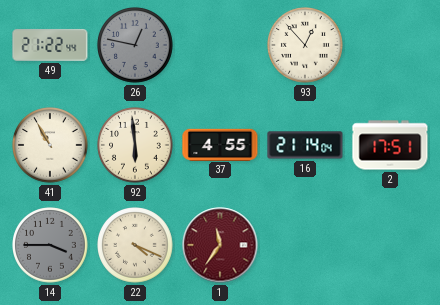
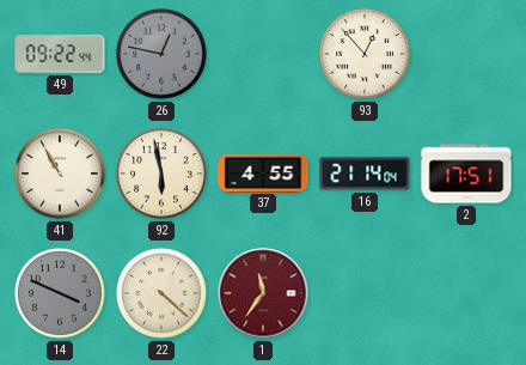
49: 21:22 -> 09:22 (60, 54)
92: 5:59 -> 5:58 (161, 174)
14: 3:45 -> 3:49 (60, 293)
22: 4:19 -> 4:22 (161, 293)
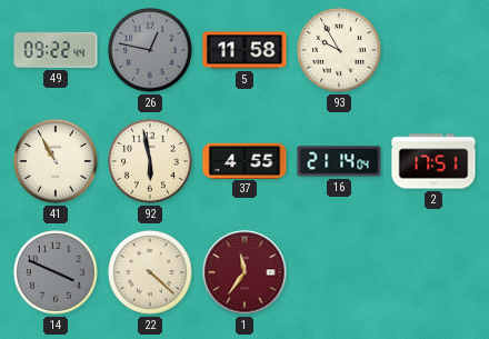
5: none -> 11:58 (244, 50)
93: 12:53 -> 9:55 (339, 50)
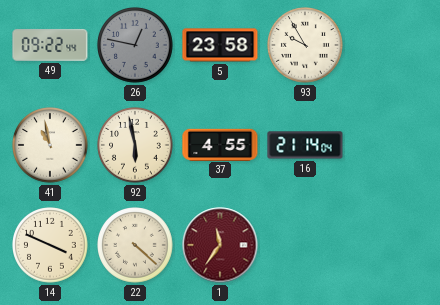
5: 11:58 -> 23:58 (220, 45)
41: 10:55 -> 10:58 (50, 145)
2: 17:51 -> none (433, 161)
14 dial: grey -> cream (50, 245)
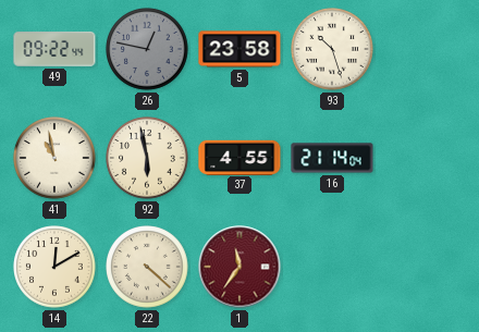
93: 9:55 -> 10:27 (332, 49)
14: 3:49 -> 12:10 (54, 267)
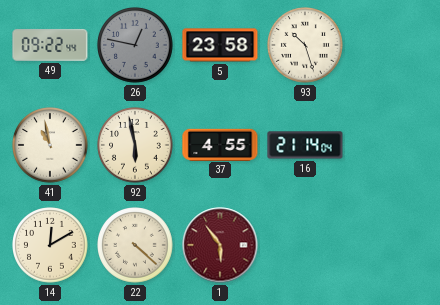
1: 11:36 -> 5:54 (220, 245)
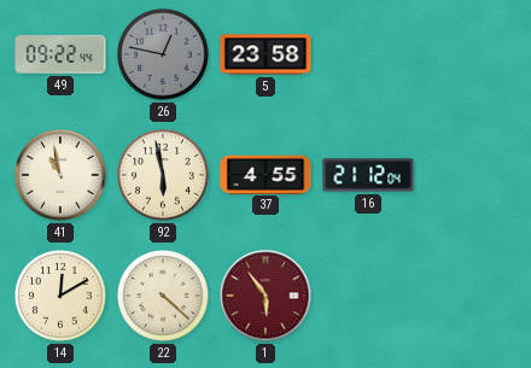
93: 10:27 -> none (305, 45)
16: 21:14 -> 21:12 (368, 175)
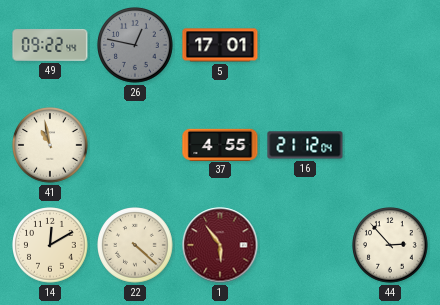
5: 23:58 -> 17:01 (220, 45)
92: 5:58 -> none (163, 175)
44: none -> 2:53 (390, 245)
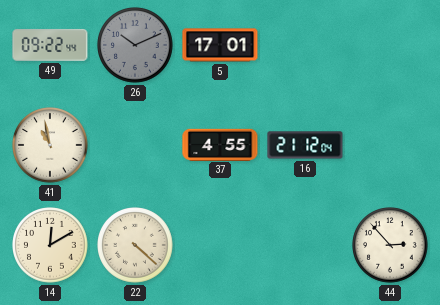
26: 12:47 -> 10:11 (135, 45)
1: 5:54 -> none (220, 245)
